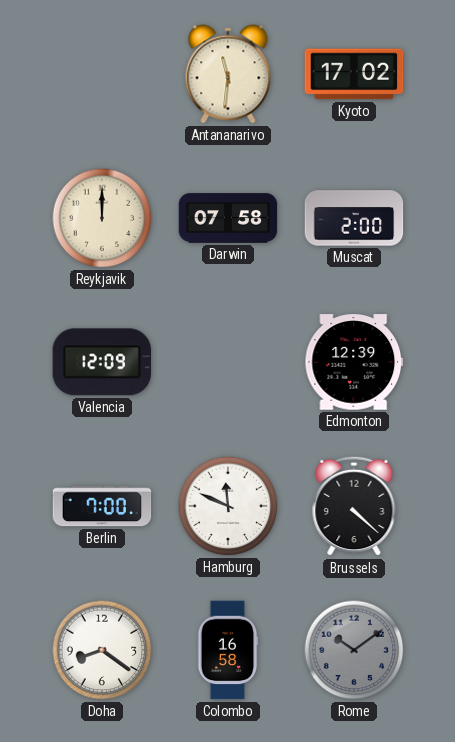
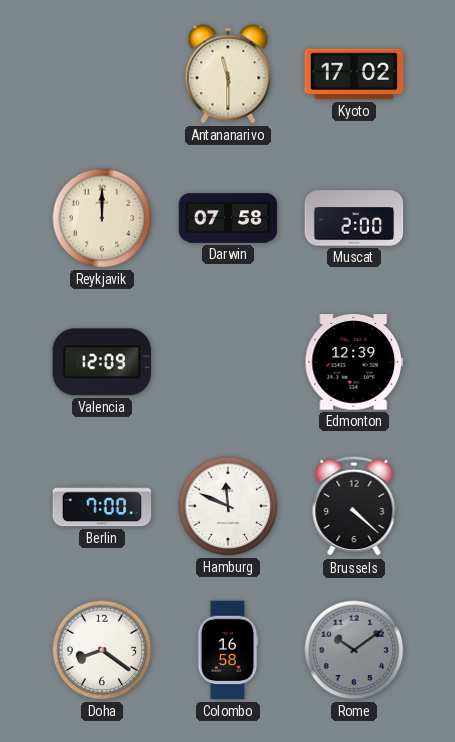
Antananarivo: 11:31 -> 11:30 (228, 74)
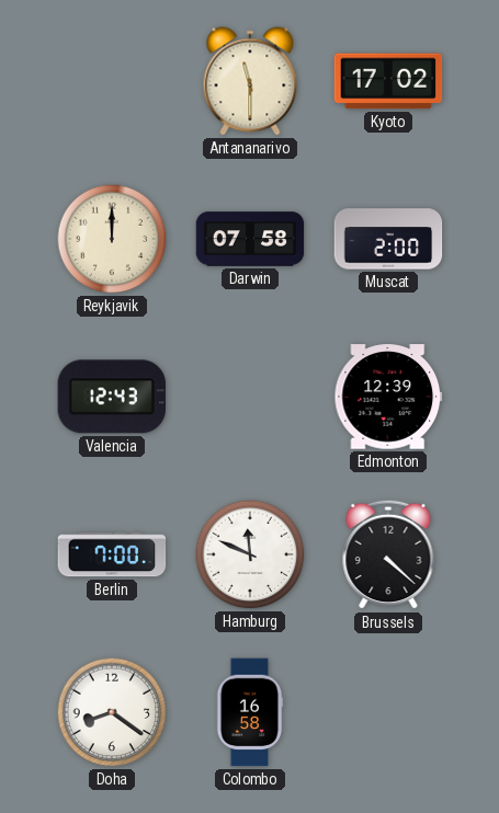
Valencia: 12:09 -> 12:43 (111, 397)
Rome: 10:09 -> none (354, 650)
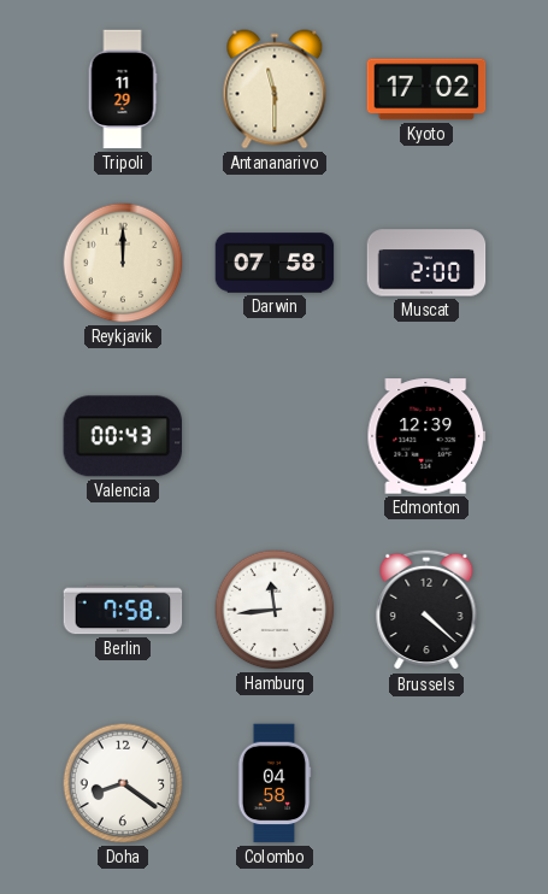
Tripoli: none -> 11:29 (123, 89)
Valencia: 12:43 -> 00:43 (122, 436)
Berlin: 7:00 -> 7:58 (123, 610)
Hamburg: 11:49 -> 11:44 (275, 610)
Colombo: 16:58 -> 04:58 (275, 783)
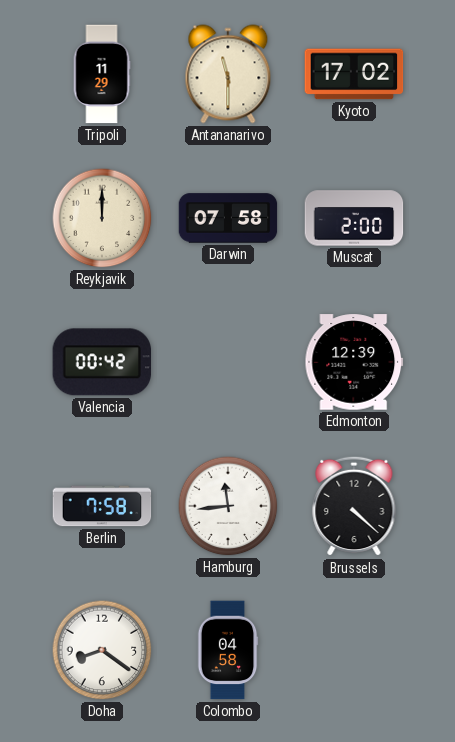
Valencia: 00:43 -> 00:42 (101, 362)
